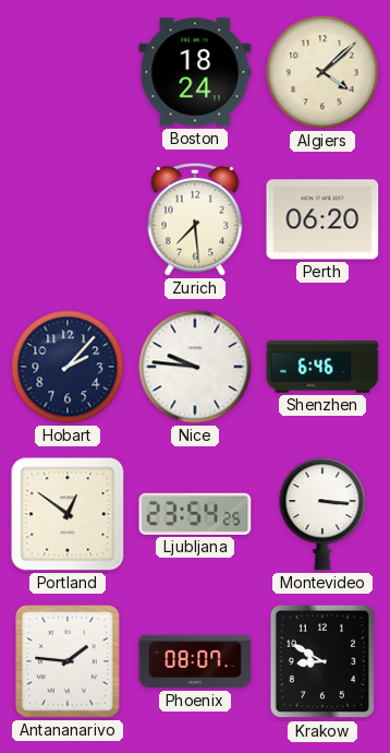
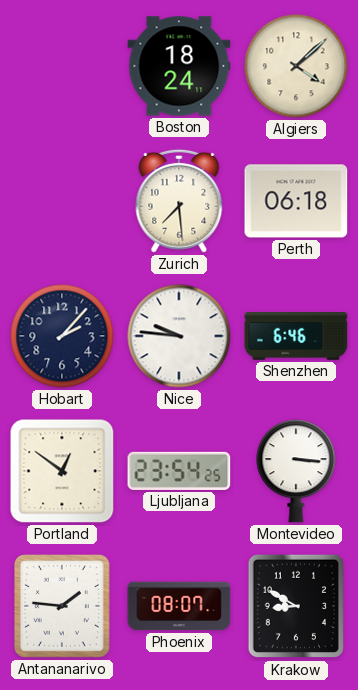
Perth: 06:20 -> 06:18 (296, 201)
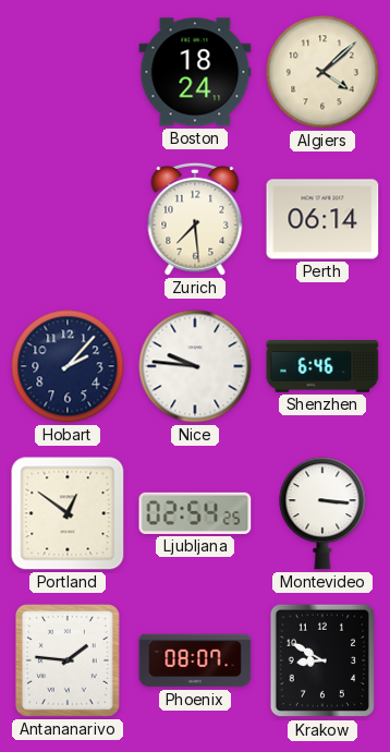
Perth: 06:18 -> 06:14 (322, 219)
Ljubljana: 23:54 -> 02:54 (195, 513)
